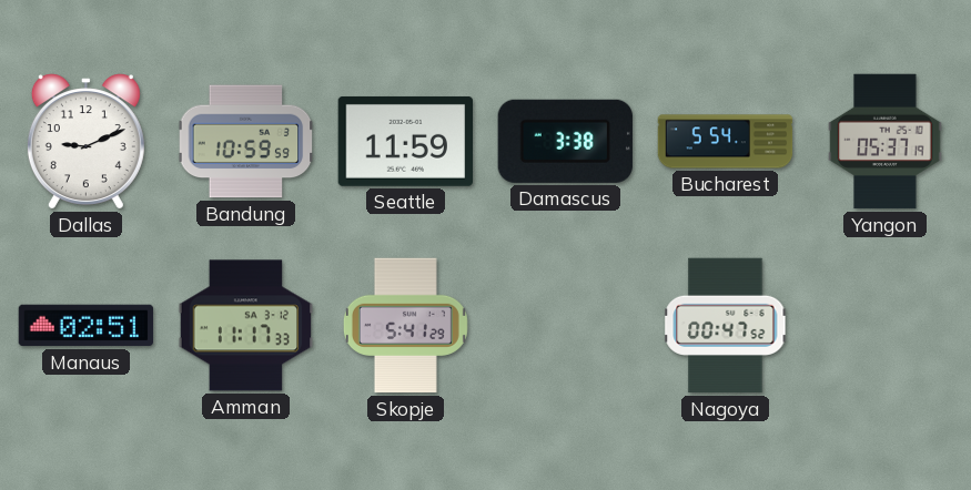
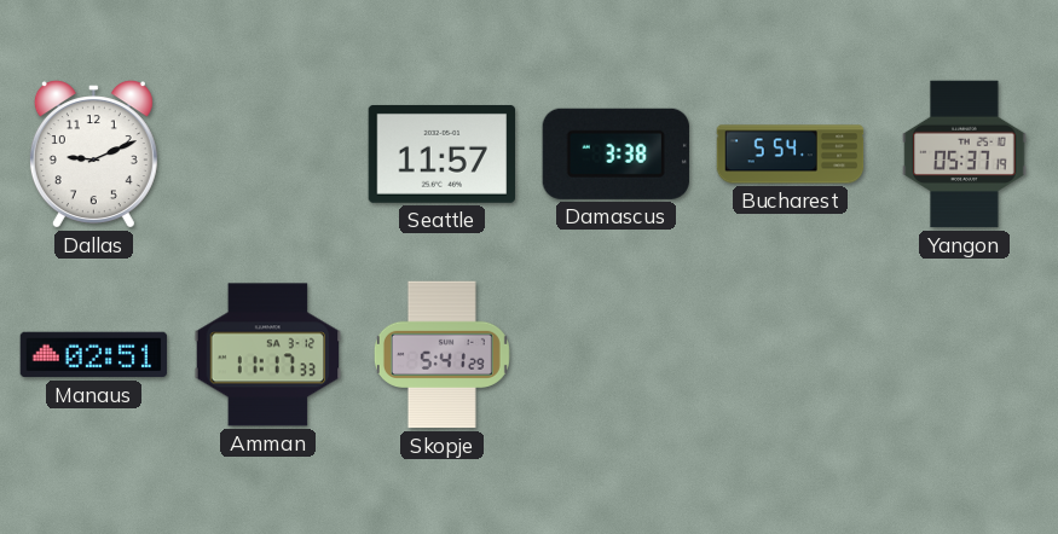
Bandung: 10:59 -> none (246, 142)
Seattle: 11:59 -> 11:57 (441, 153)
Nagoya: 00:47 -> none (726, 326)
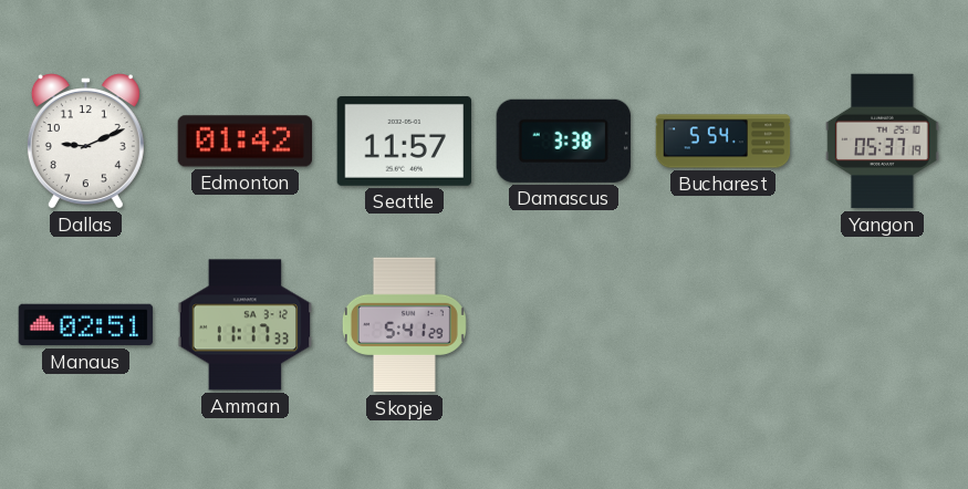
Edmonton: none -> 01:42 (244, 142)
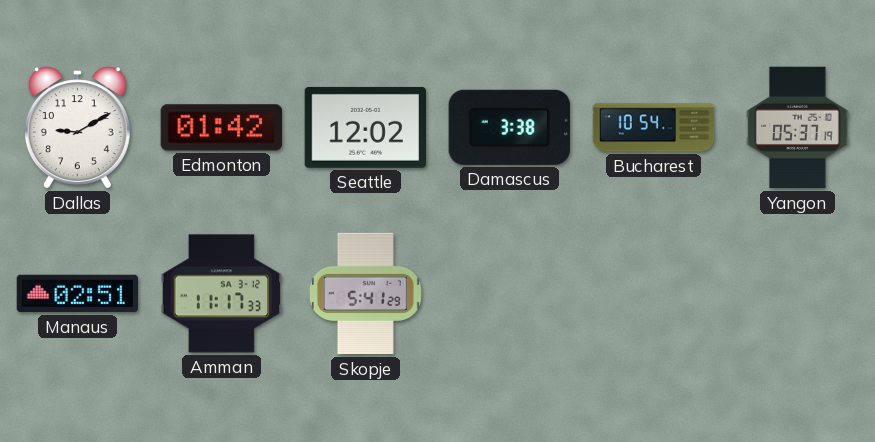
Dallas: 9:11 -> 9:10 (77, 128)
Seattle: 11:57 -> 12:02 (365, 127)
Bucharest: 5:54 -> 10:54 (654, 128)
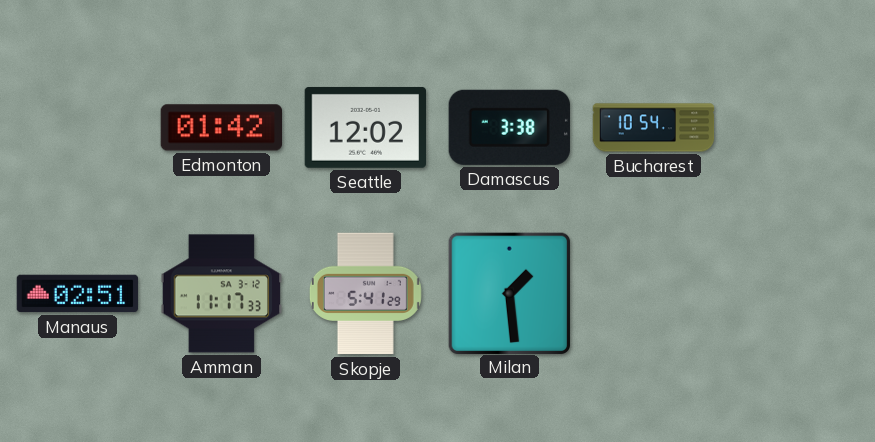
Dallas: 9:10 -> none (77, 128)
Yangon: 05:37 -> none (798, 128)
Milan: none -> 1:29 (509, 293)
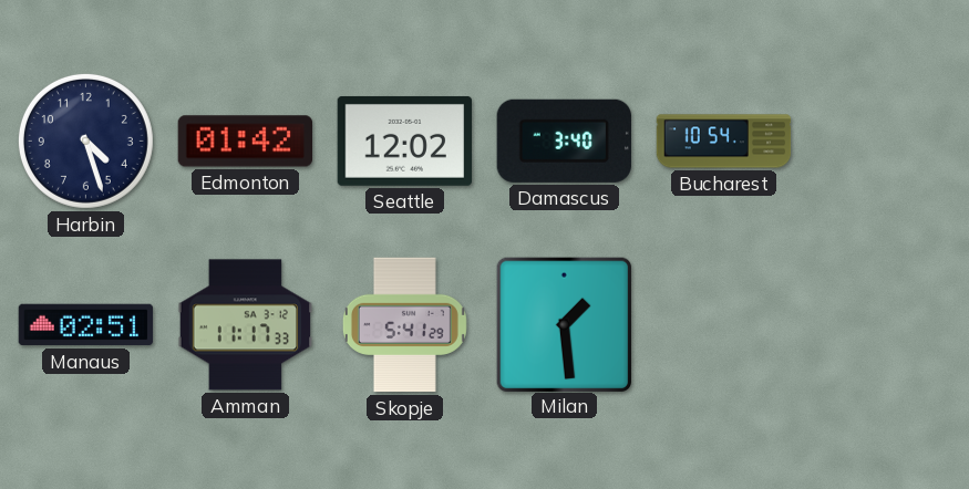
Harbin: none -> 4:27 (85, 141)
Damascus: 3:38 -> 3:40 (564, 141)
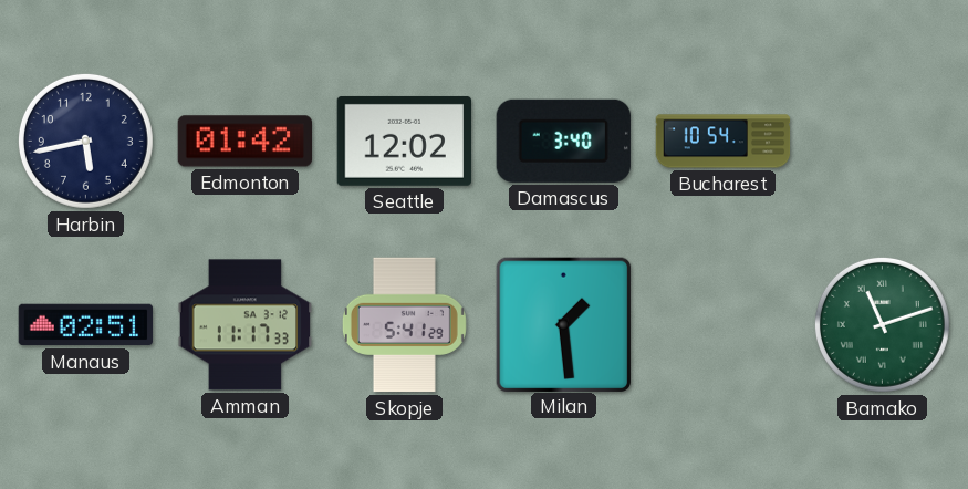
Harbin: 4:27 -> 5:43 (85, 141)
Bamako: none -> 11:12 (882, 324)
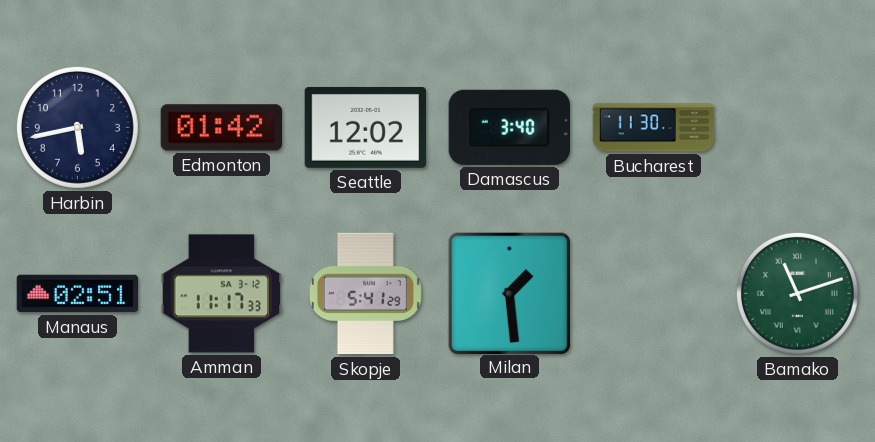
Bucharest: 10:54 -> 11:30 (654, 128)
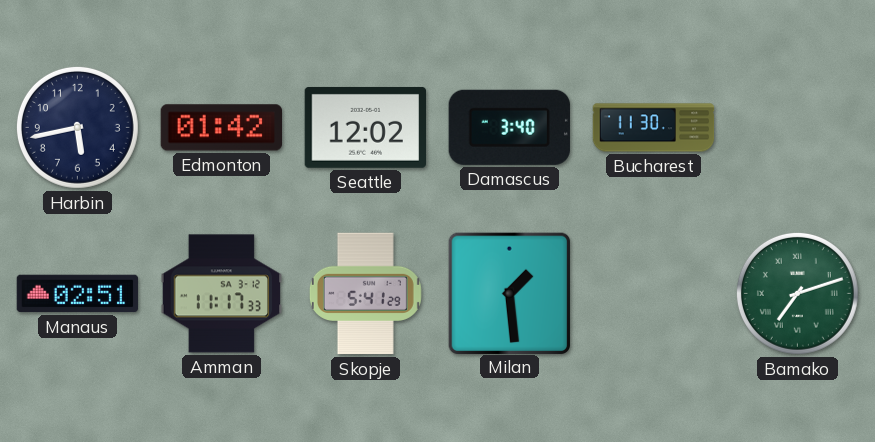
Bamako: 11:12 -> 7:12 (797, 293)
